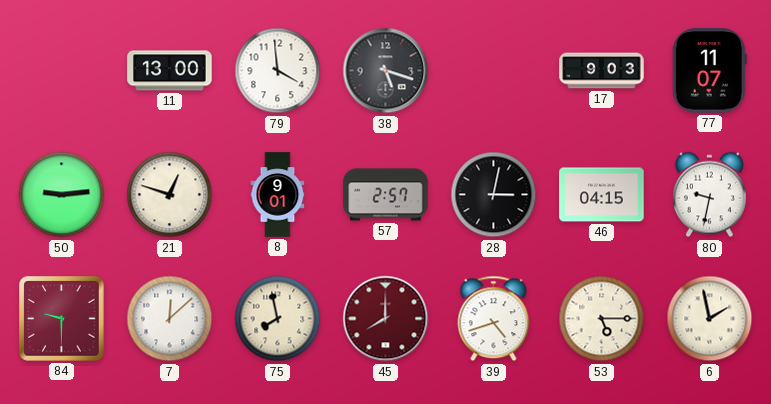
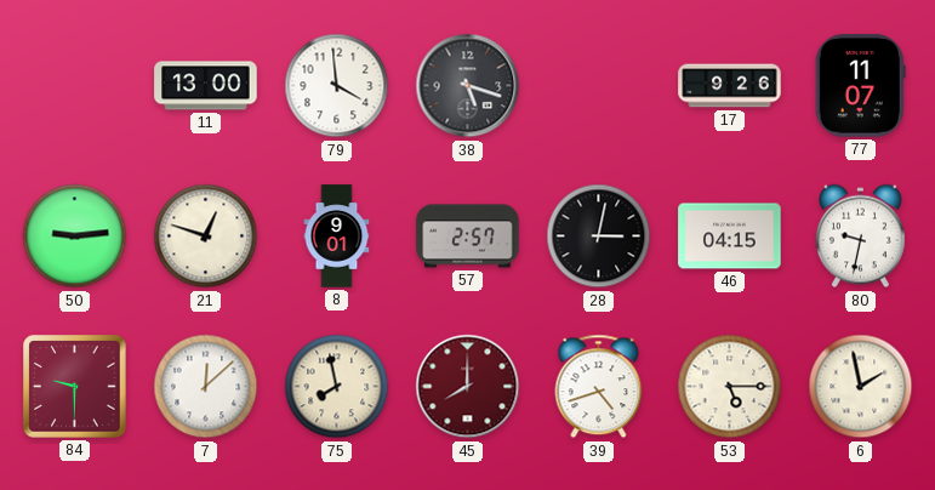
17: 9:03 -> 9:26 (730, 86)
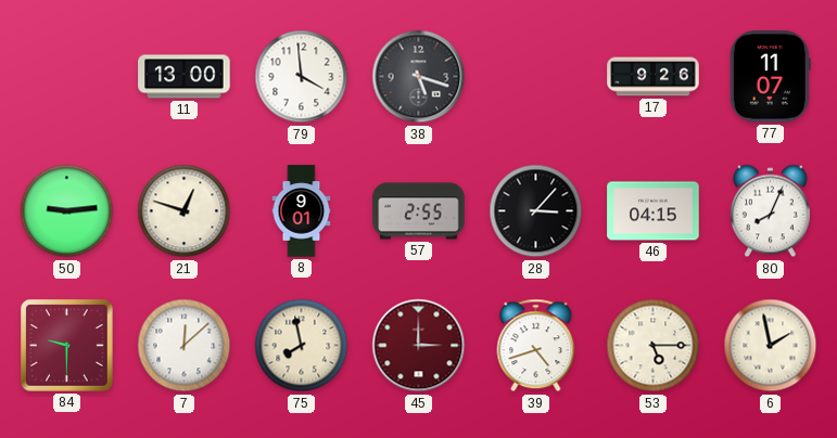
57: 2:57 -> 2:55 (419, 211)
28: 3:02 -> 3:07 (536, 211)
80: 9:32 -> 8:04 (770, 211)
45: 8:00 -> 3:00 (419, 346)
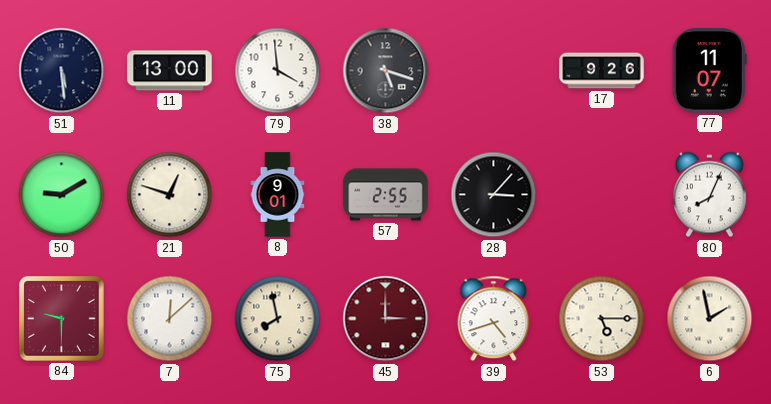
51: none -> 5:29 (62, 71)
50: 9:14 -> 9:10 (62, 195)
46: 04:15 -> none (654, 211)
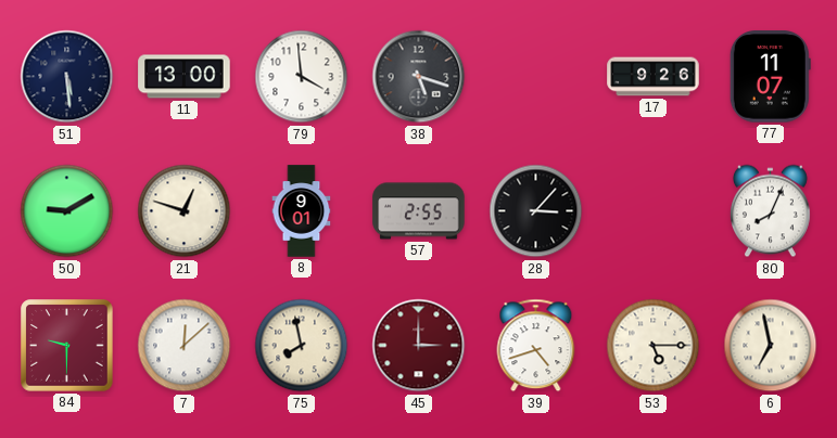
6: 1:58 -> 6:58 (771, 346)
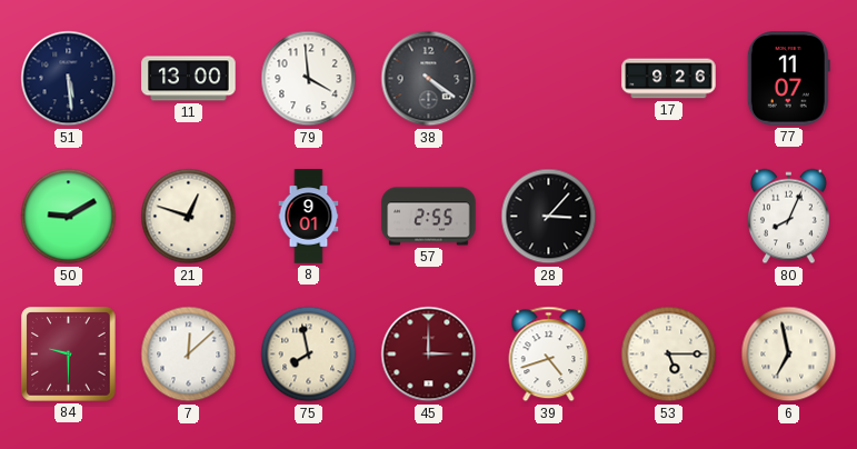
38: 5:18 -> 4:21 (429, 79)
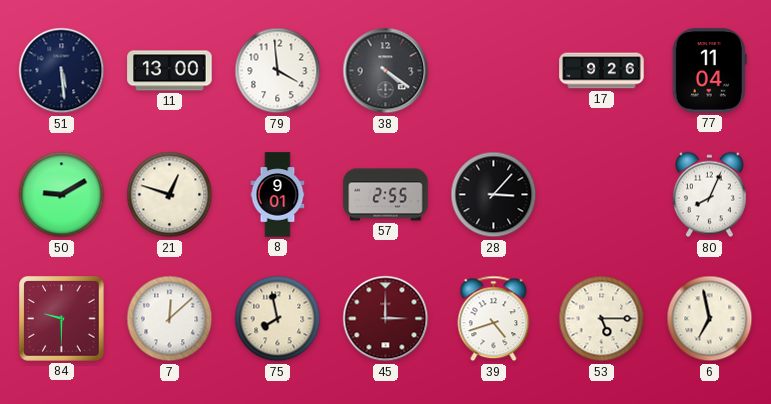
77: 11:07 -> 11:04 (709, 71)
